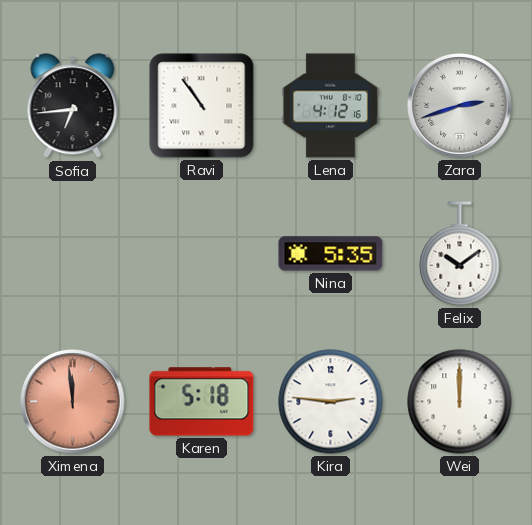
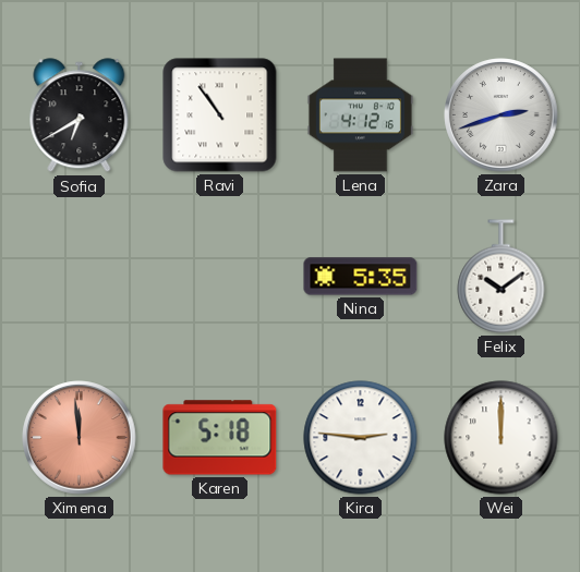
Sofia: 6:44 -> 6:40 (80, 115)
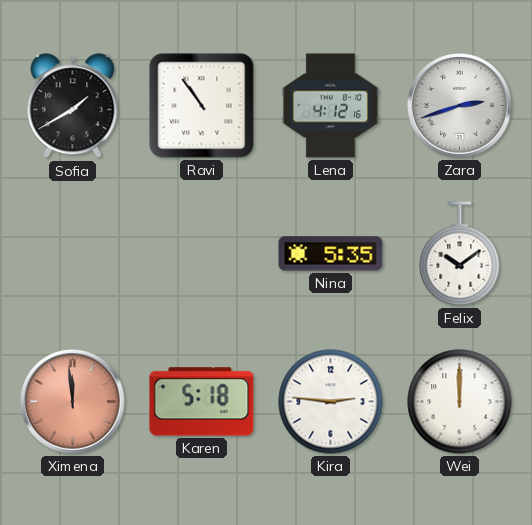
Sofia: 6:40 -> 1:40 (73, 106)
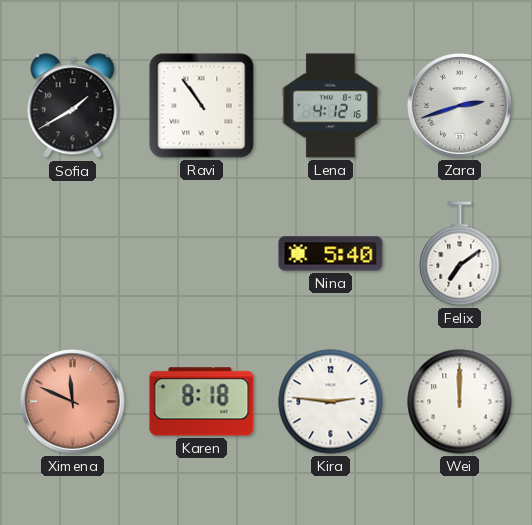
Nina: 5:35 -> 5:40 (331, 254)
Felix: 10:09 -> 7:09 (460, 254)
Ximena: 11:59 -> 11:49 (73, 402)
Karen: 5:18 -> 8:18 (202, 402)
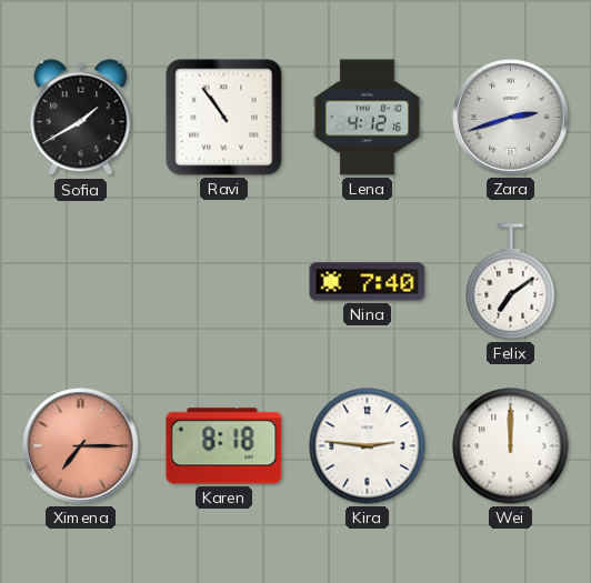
Nina: 5:40 -> 7:40 (368, 282)
Ximena: 11:49 -> 7:15 (81, 446)
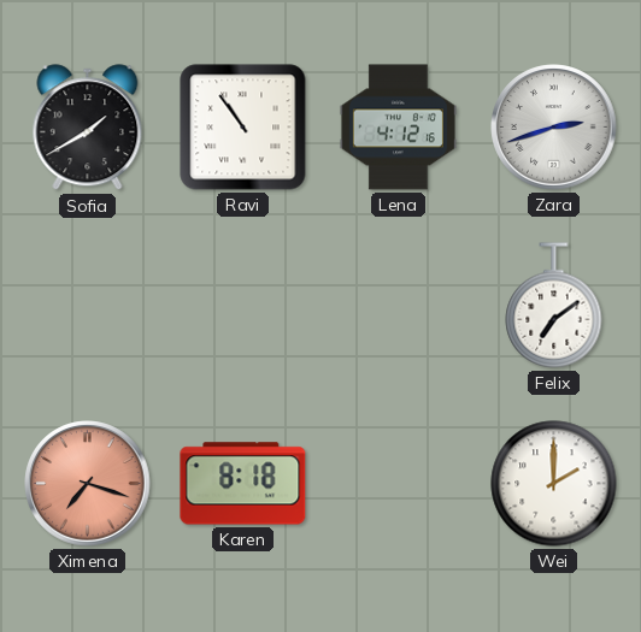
Nina: 7:40 -> none (368, 282)
Ximena: 7:15 -> 7:18 (88, 484)
Kira: 2:46 -> none (368, 446)
Wei: 12:00 -> 2:00 (554, 484)
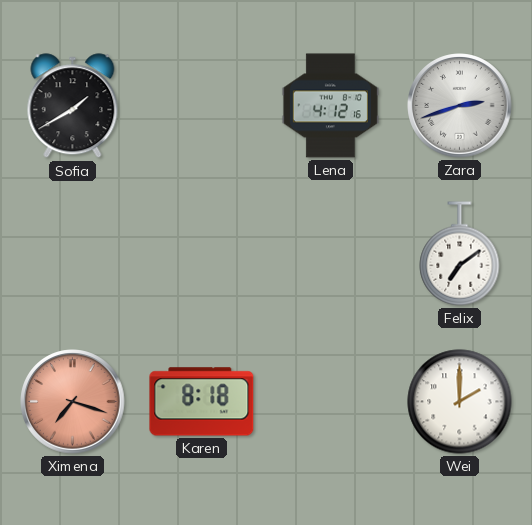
Ravi: 10:54 -> none (243, 128)
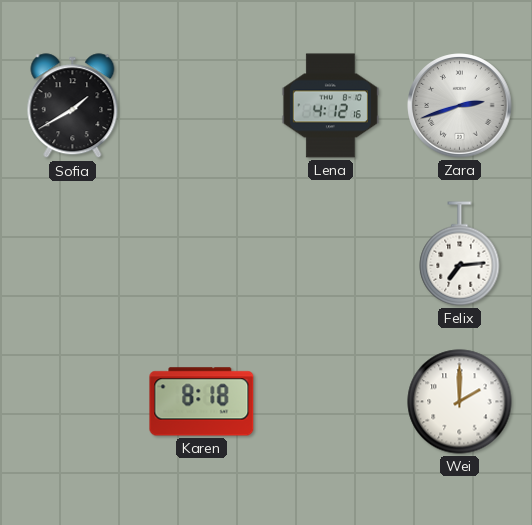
Felix: 7:09 -> 7:14 (460, 254)
Ximena: 7:18 -> none (73, 402)
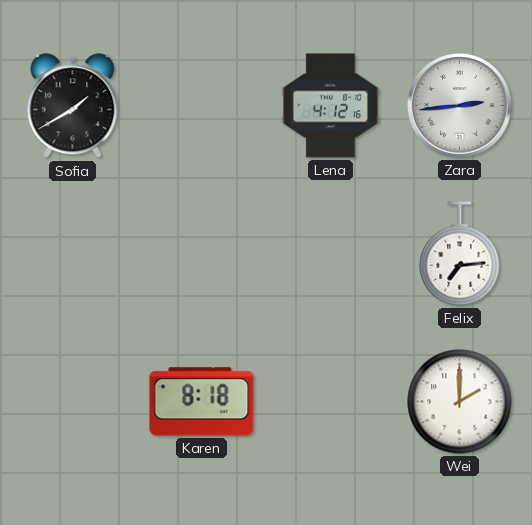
Zara: 2:42 -> 2:44 (460, 106)
